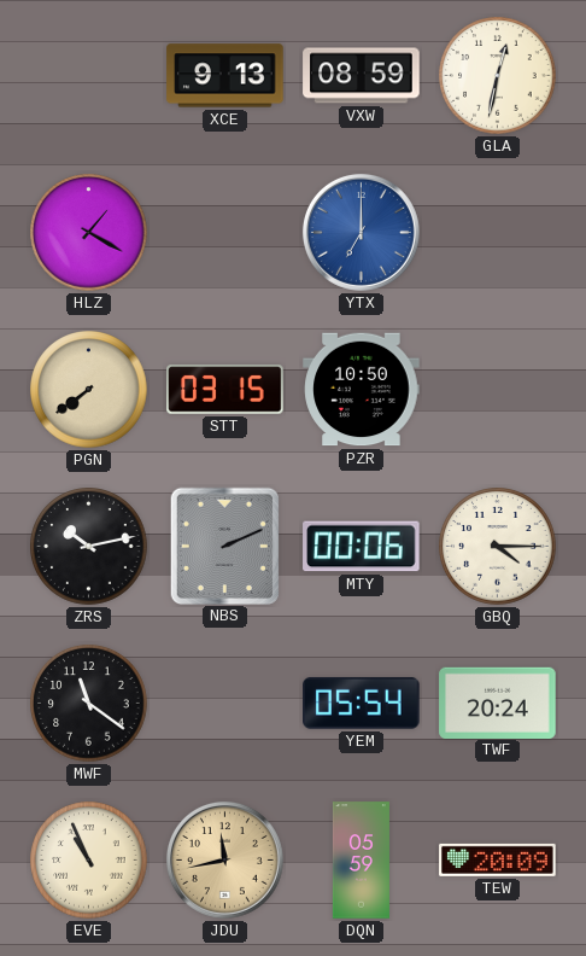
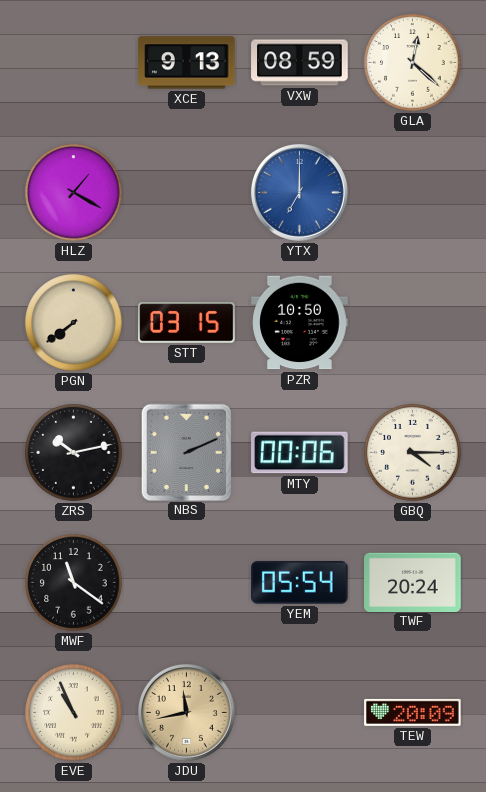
GLA: 12:32 -> 12:22 (413, 63)
DQN: 05:59 -> none (361, 861)
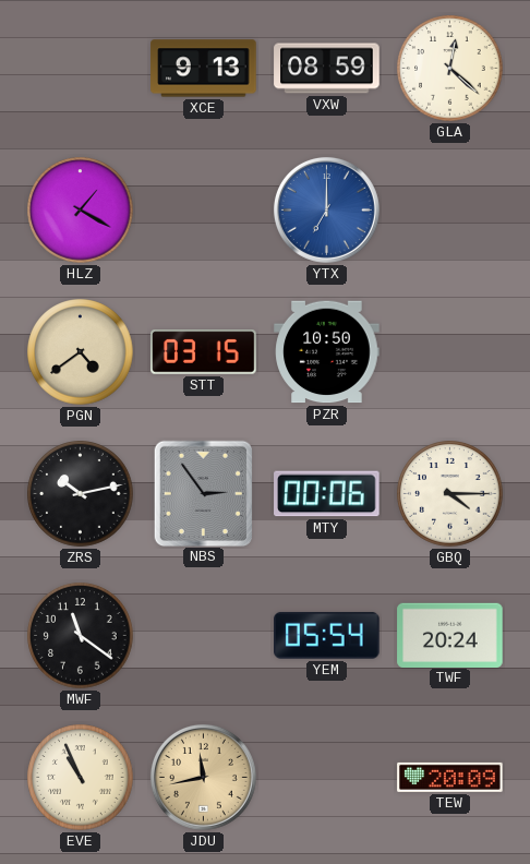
PGN: 7:39 -> 4:39 (81, 352)
NBS: 2:11 -> 2:54 (203, 493)
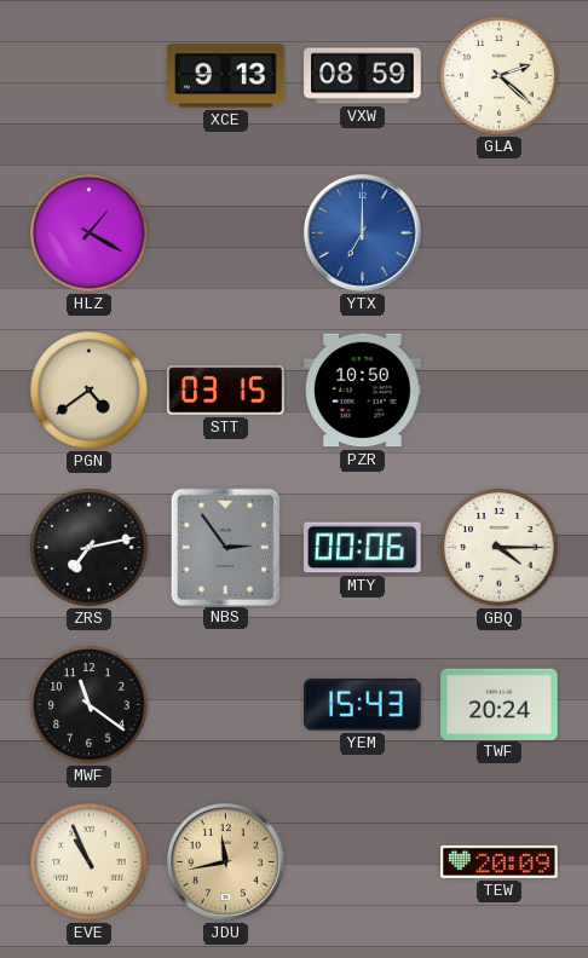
GLA: 12:22 -> 2:22 (500, 76)
ZRS: 10:13 -> 7:13 (90, 548)
YEM: 05:54 -> 15:43 (363, 704)
